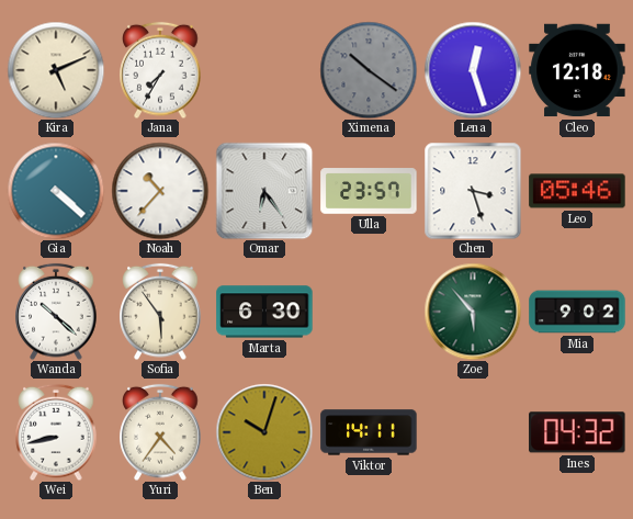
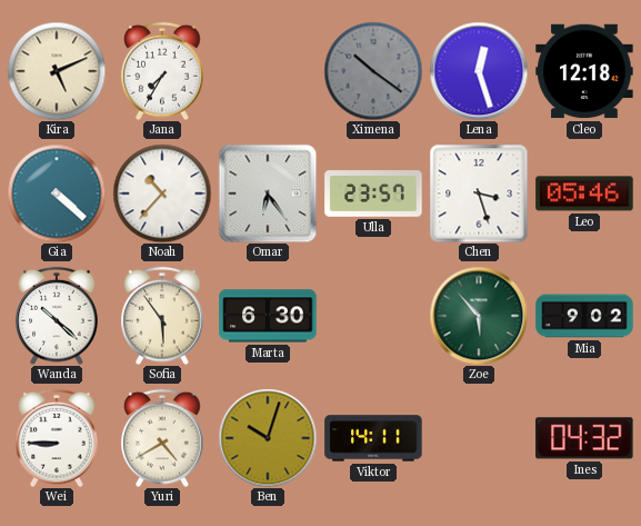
Wei: 8:43 -> 8:45 (57, 438)
Yuri: 4:36 -> 4:40 (162, 438)
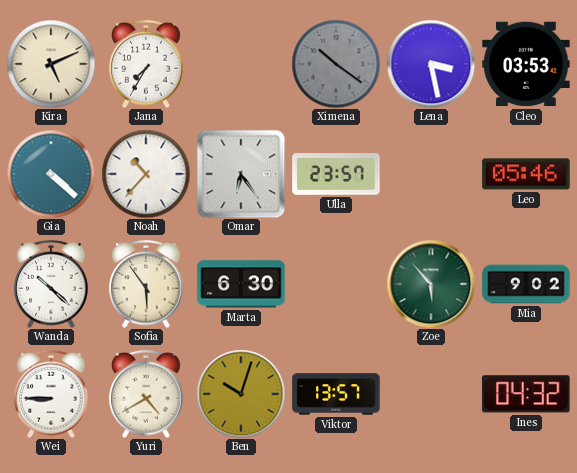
Lena: 12:27 -> 3:28 (431, 64)
Cleo: 12:18 -> 03:53 (526, 64)
Chen: 3:27 -> none (479, 193)
Viktor: 14:11 -> 13:57 (336, 394)
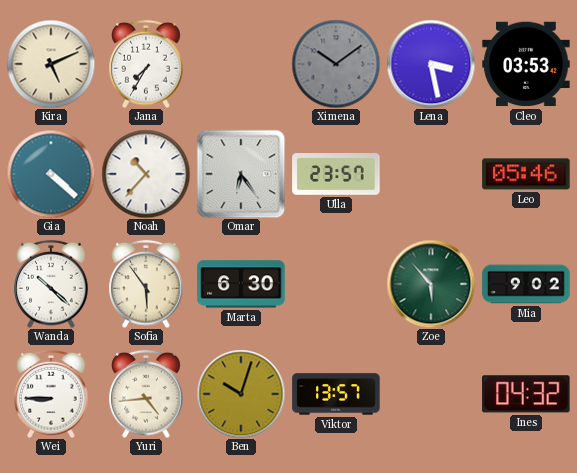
Ximena: 10:21 -> 10:09 (336, 64)
Yuri: 4:40 -> 4:44 (146, 394)
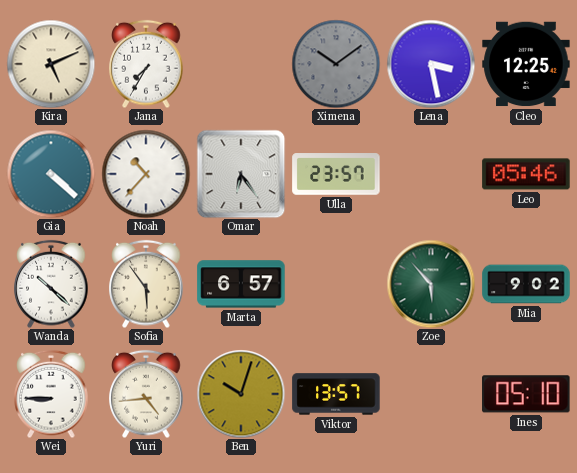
Cleo: 03:53 -> 12:25 (526, 64)
Marta: 6:30 -> 6:57 (241, 284)
Ines: 04:32 -> 05:10 (526, 394)
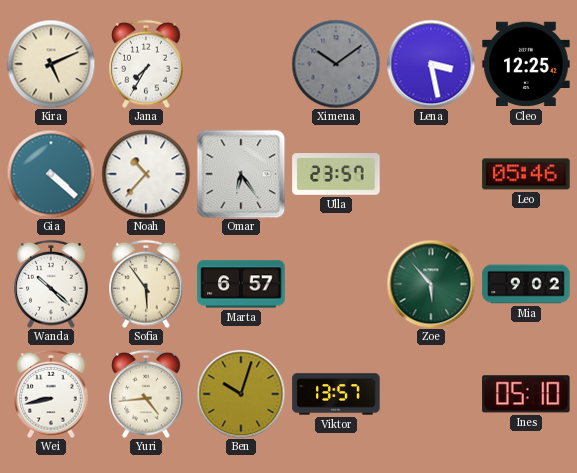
Wei: 8:45 -> 8:43 (51, 394)
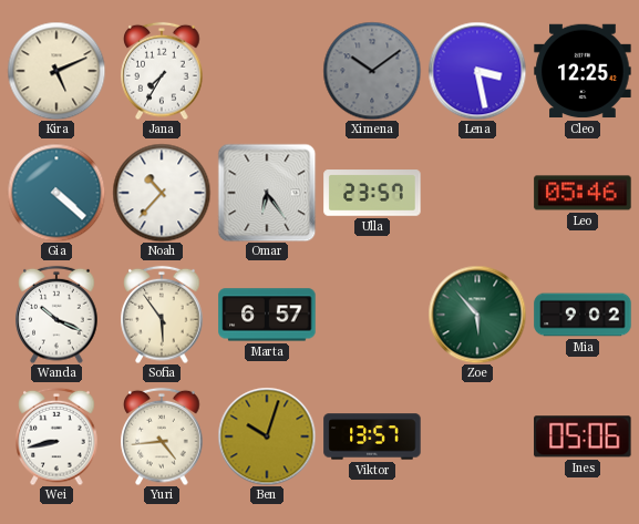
Wanda: 10:22 -> 10:19 (56, 315)
Ines: 05:10 -> 05:06 (583, 436)
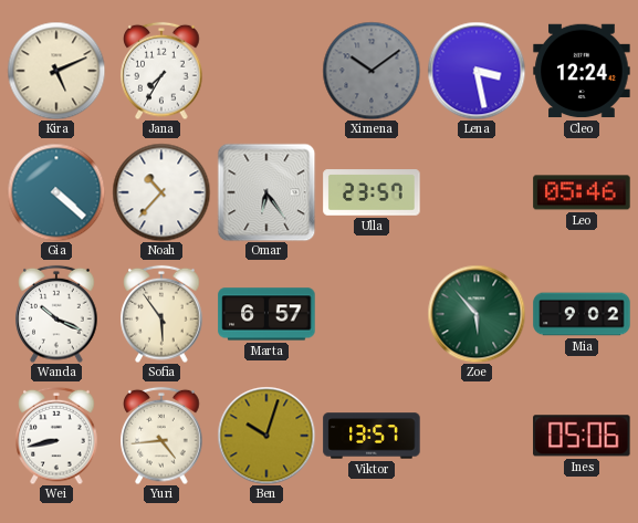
Cleo: 12:25 -> 12:24 (582, 71)
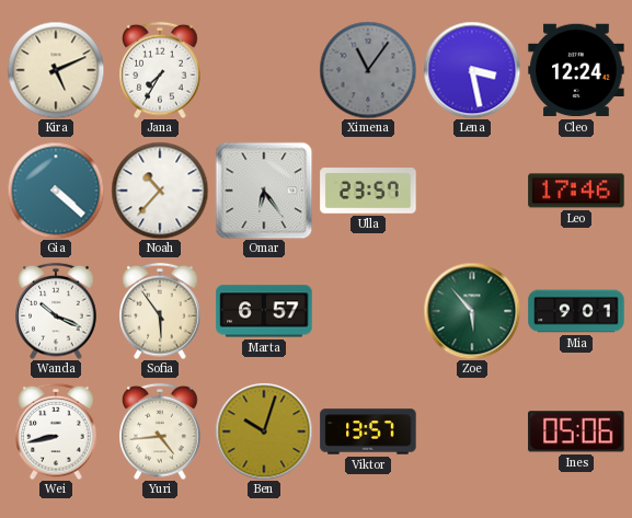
Ximena: 10:09 -> 11:06 (368, 70)
Leo: 05:46 -> 17:46 (576, 191)
Mia: 9:02 -> 9:01 (576, 311)
